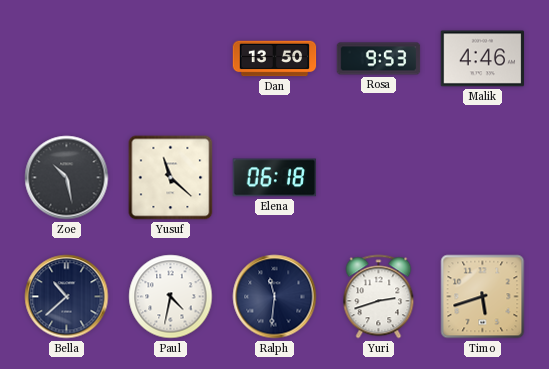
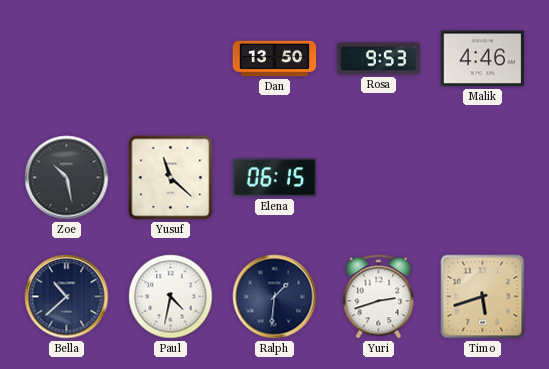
Elena: 06:18 -> 06:15 (275, 178)
Ralph: 11:31 -> 1:31 (275, 297)
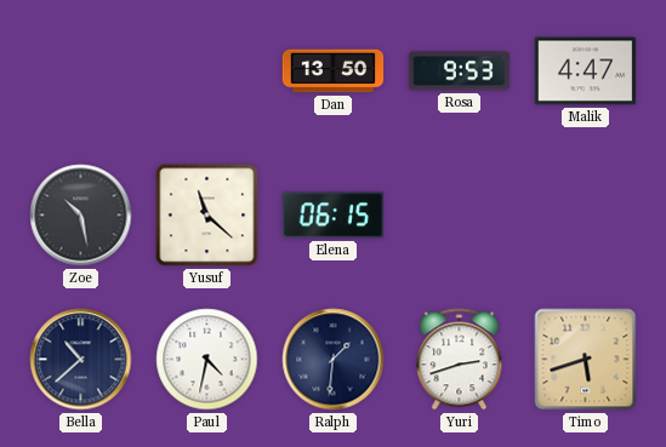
Malik: 4:46 -> 4:47 (586, 71)
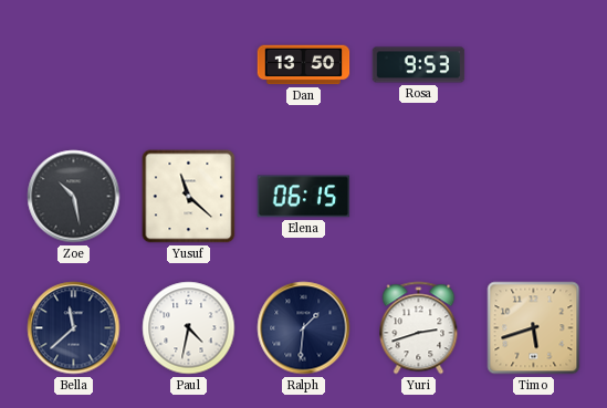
Malik: 4:47 -> none (586, 71)
Bella: 10:38 -> 11:38 (74, 328)
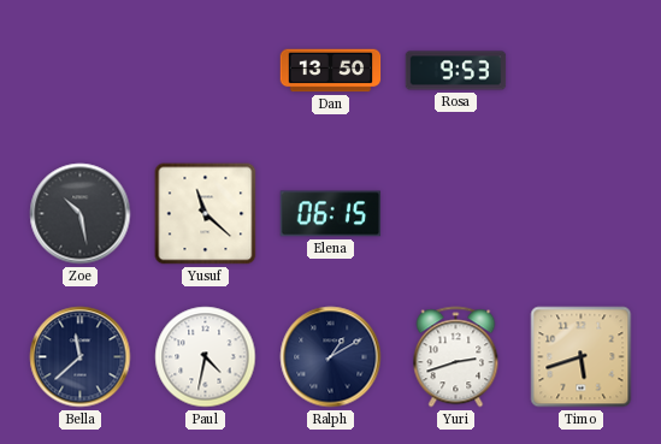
Ralph: 1:31 -> 1:10 (331, 357)
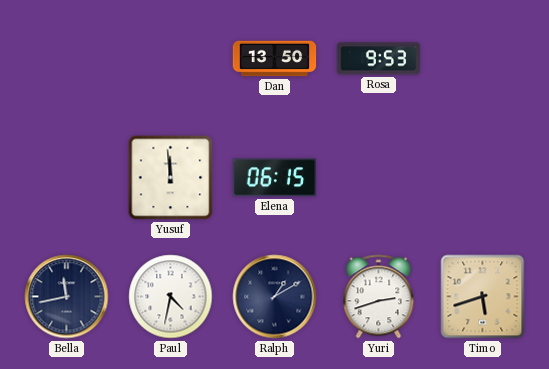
Zoe: 10:28 -> none (81, 214)
Yusuf: 11:22 -> 11:59 (171, 178)
Bella: 11:38 -> 11:43 (67, 297)
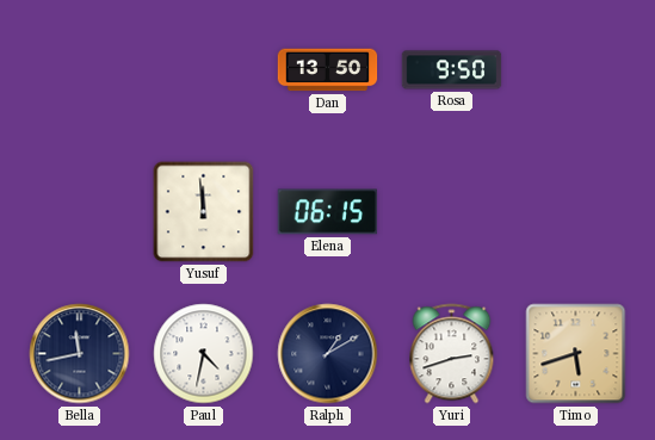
Rosa: 9:53 -> 9:50 (452, 70)
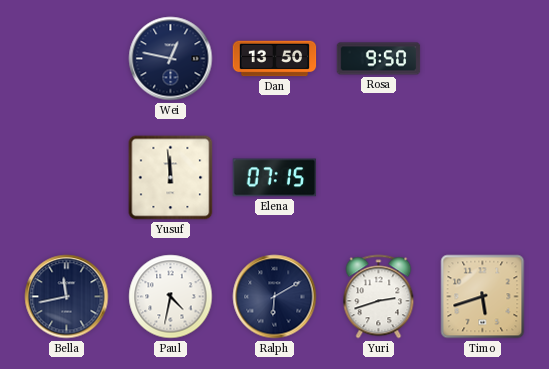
Wei: none -> 12:47 (171, 59)
Elena: 06:15 -> 07:15 (275, 178)
Ralph: 1:10 -> 6:10 (275, 297)
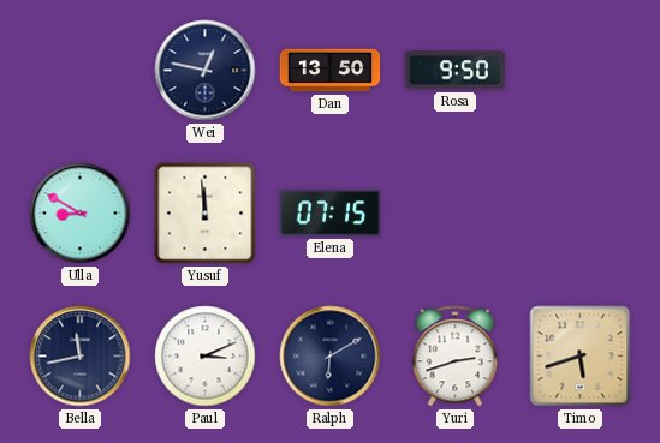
Ulla: none -> 8:50 (81, 214)
Paul: 4:32 -> 3:11 (206, 357)
